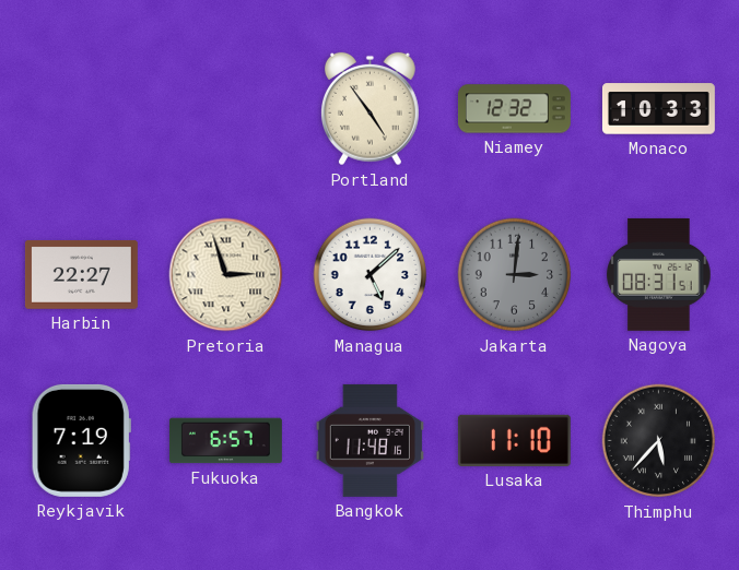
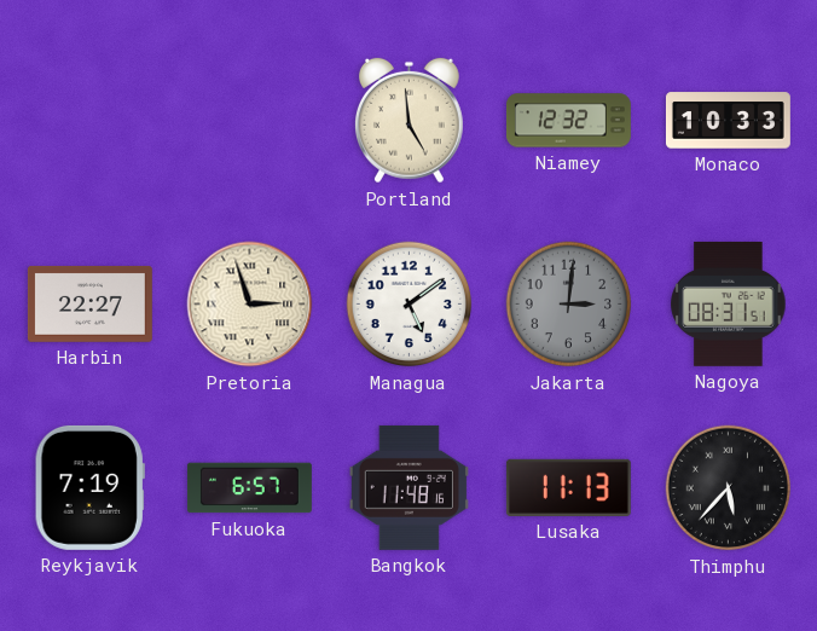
Portland: 4:54 -> 4:59 (408, 121)
Managua: 5:08 -> 5:09 (410, 305)
Lusaka: 11:10 -> 11:13 (568, 487)
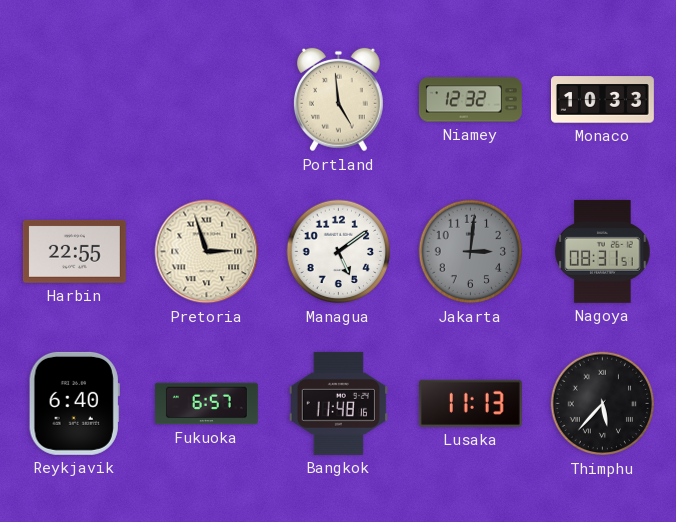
Harbin: 22:27 -> 22:55 (74, 252)
Reykjavik: 7:19 -> 6:40 (74, 403)
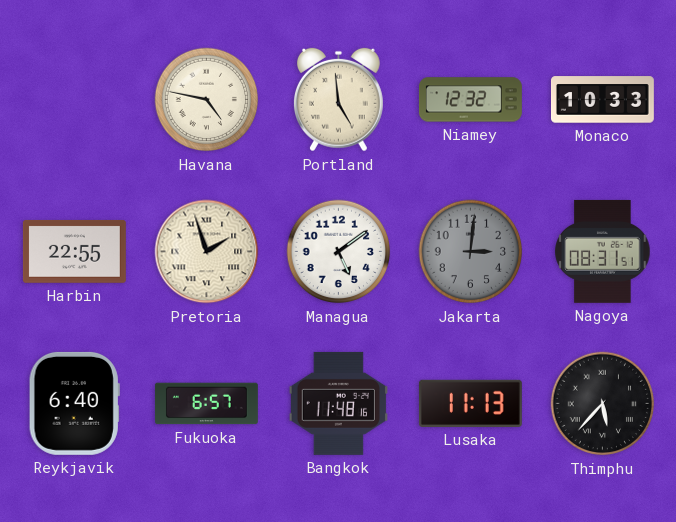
Havana: none -> 4:47 (207, 100)
Pretoria: 2:57 -> 1:57 (207, 252)
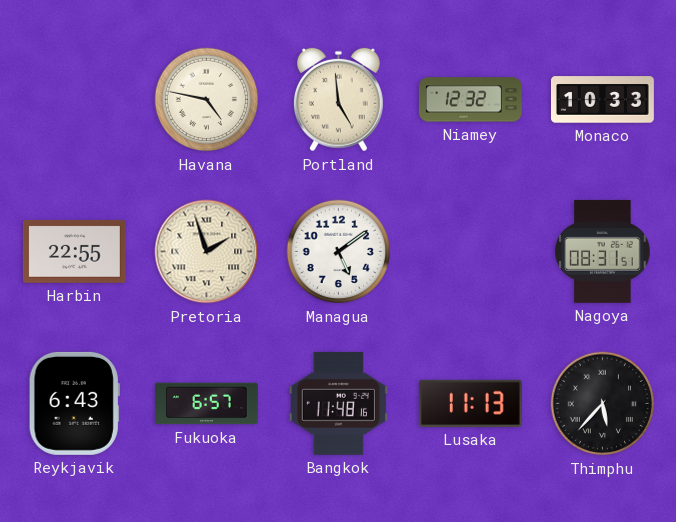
Jakarta: 3:01 -> none (471, 252)
Reykjavik: 6:40 -> 6:43 (74, 403)
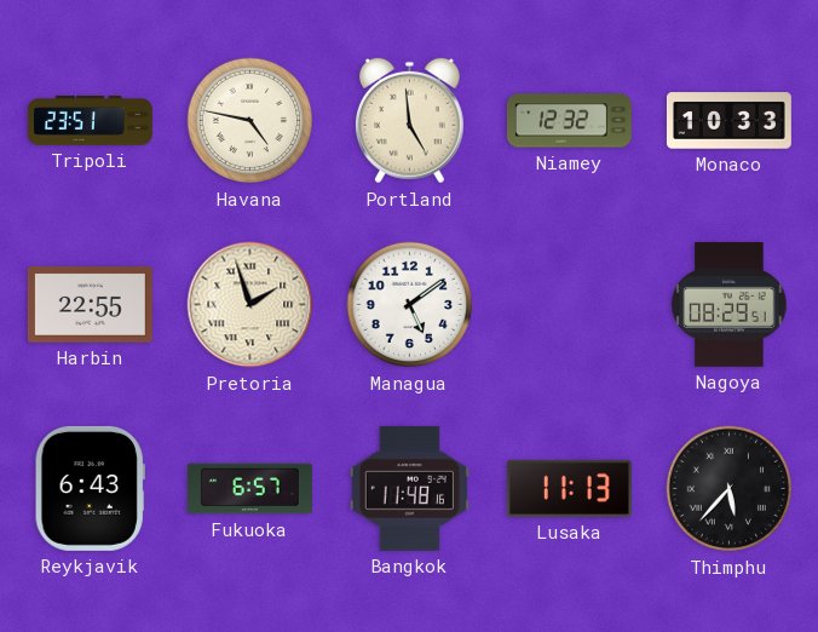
Tripoli: none -> 23:51 (90, 121)
Nagoya: 08:31 -> 08:29 (730, 304)
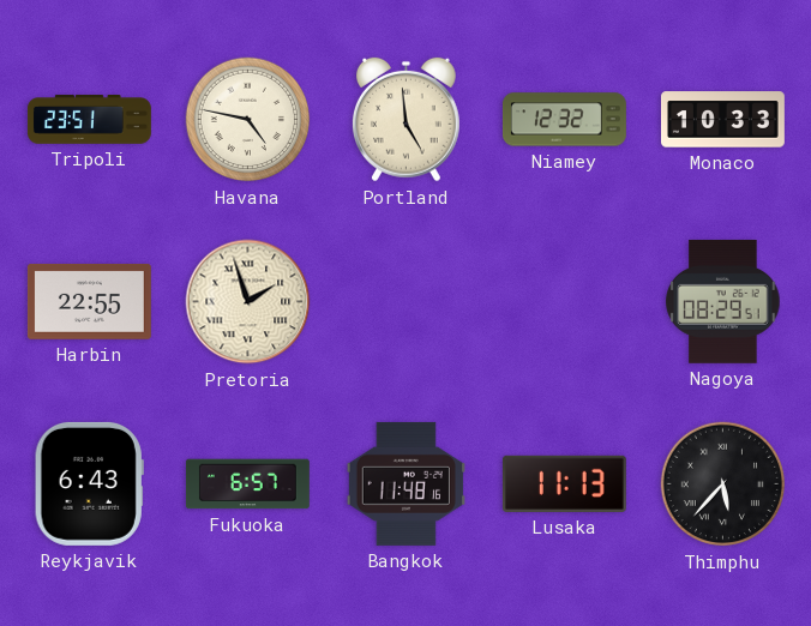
Managua: 5:09 -> none (410, 305)
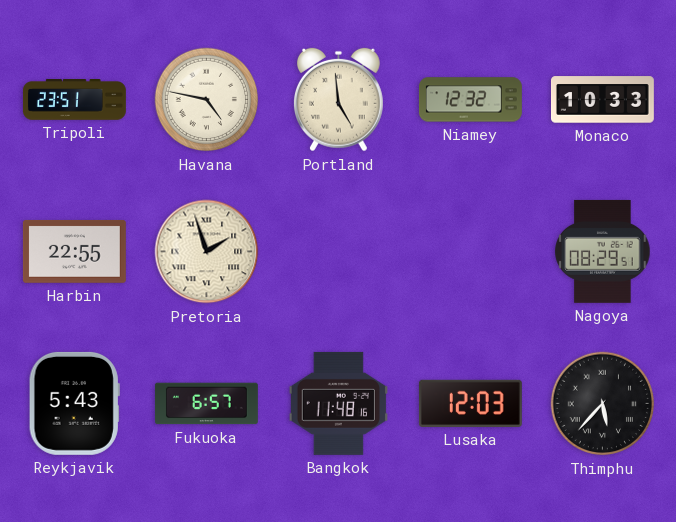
Reykjavik: 6:43 -> 5:43 (74, 403)
Lusaka: 11:13 -> 12:03 (470, 403)
